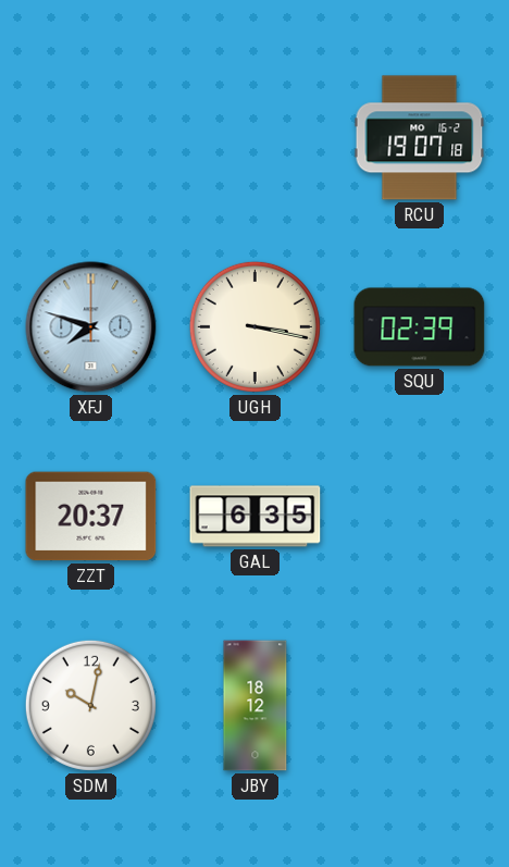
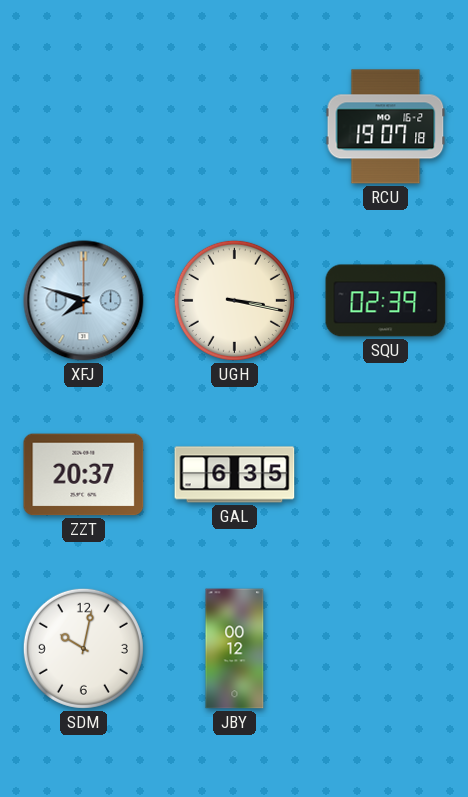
JBY: 18:12 -> 00:12 (235, 649)
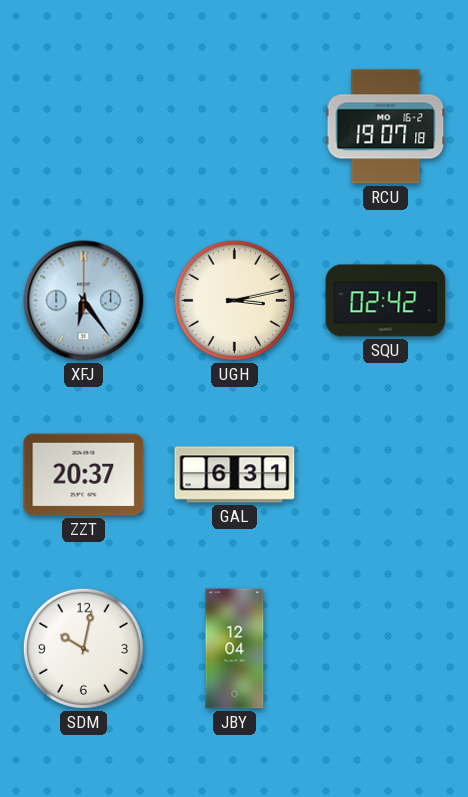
XFJ: 7:48 -> 6:24 (84, 301)
UGH: 3:17 -> 3:13 (234, 300)
SQU: 02:39 -> 02:42 (386, 301)
GAL: 6:35 -> 6:31 (235, 475)
JBY: 00:12 -> 12:04 (235, 649)
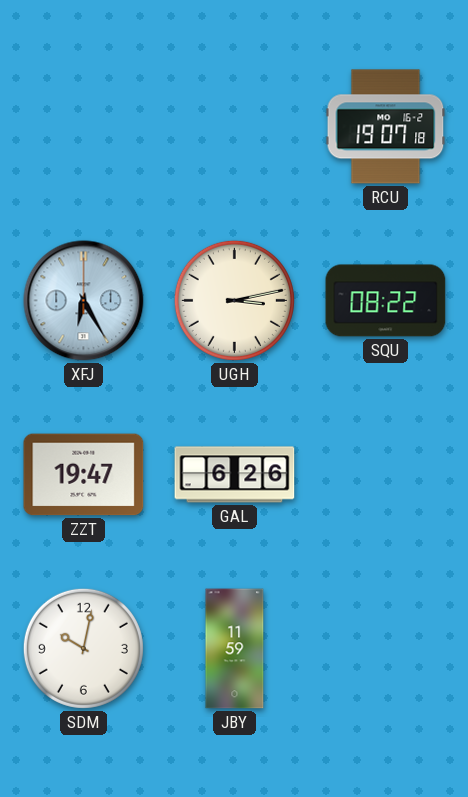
XFJ: 6:24 -> 6:25 (84, 301)
SQU: 02:42 -> 08:22 (386, 301)
ZZT: 20:37 -> 19:47 (84, 475)
GAL: 6:31 -> 6:26 (235, 475)
JBY: 12:04 -> 11:59 (235, 649)
